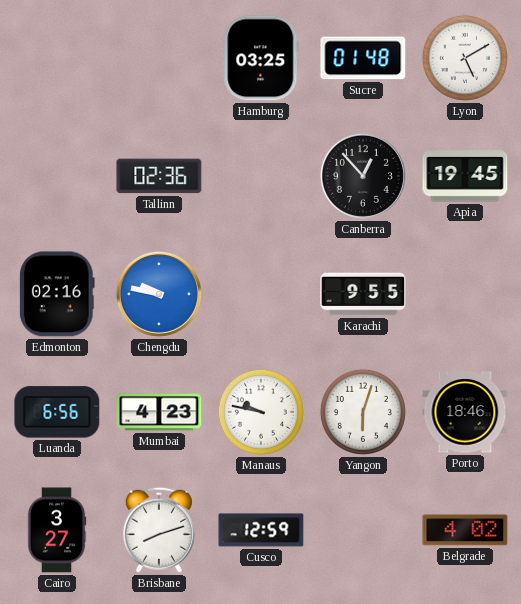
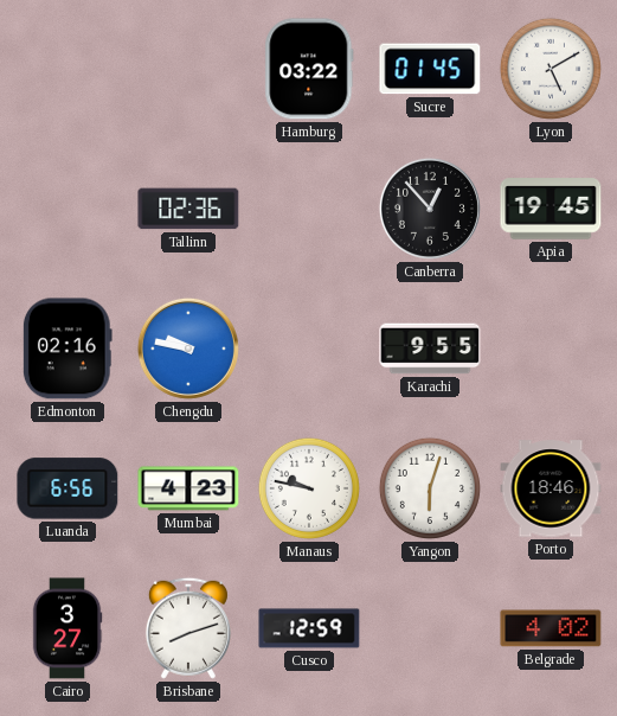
Hamburg: 03:25 -> 03:22 (309, 69)
Sucre: 01:48 -> 01:45 (430, 69)
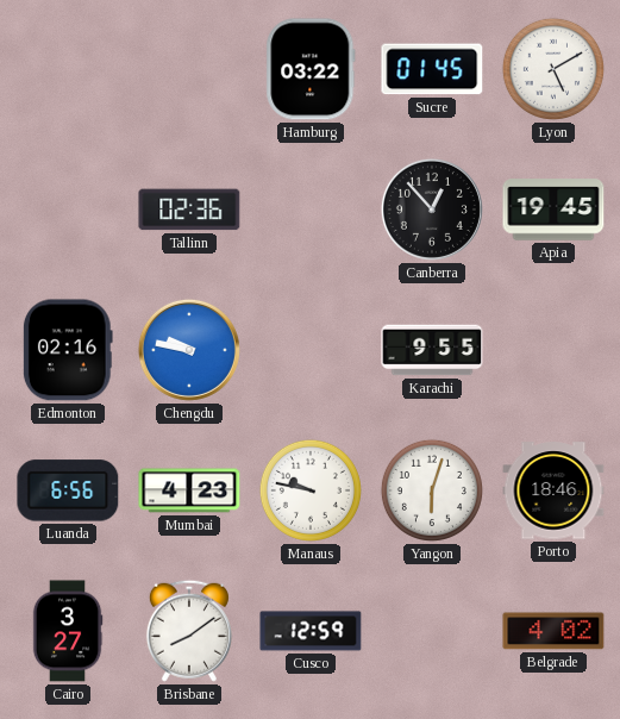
Brisbane: 8:12 -> 8:09 (189, 631)
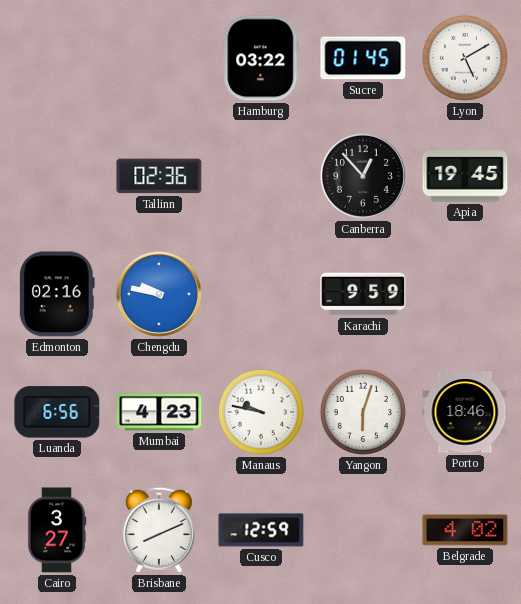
Karachi: 9:55 -> 9:59 (363, 294)
Brisbane: 8:09 -> 8:11 (159, 530)
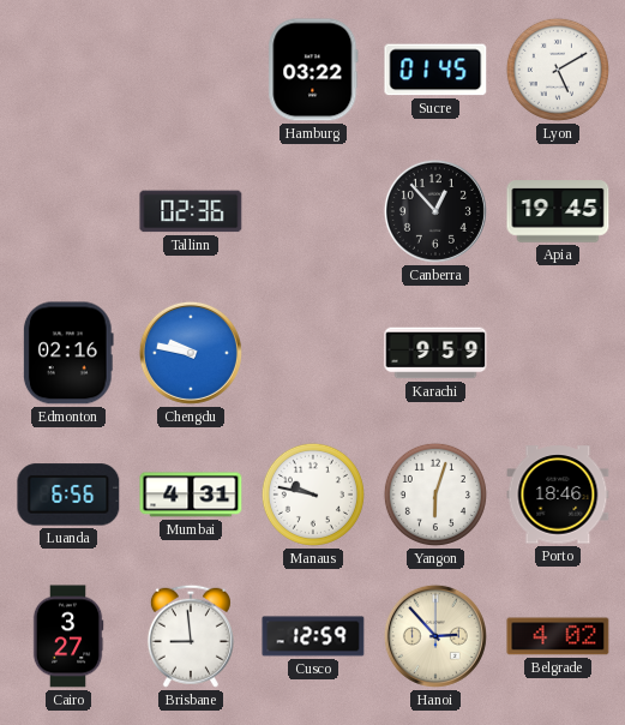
Mumbai: 4:23 -> 4:31 (191, 495)
Brisbane: 8:11 -> 8:59 (191, 636)
Hanoi: none -> 2:53 (435, 636)
